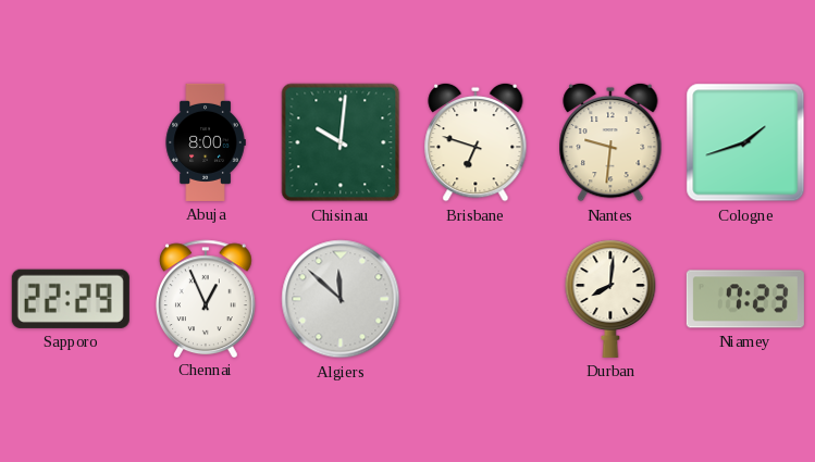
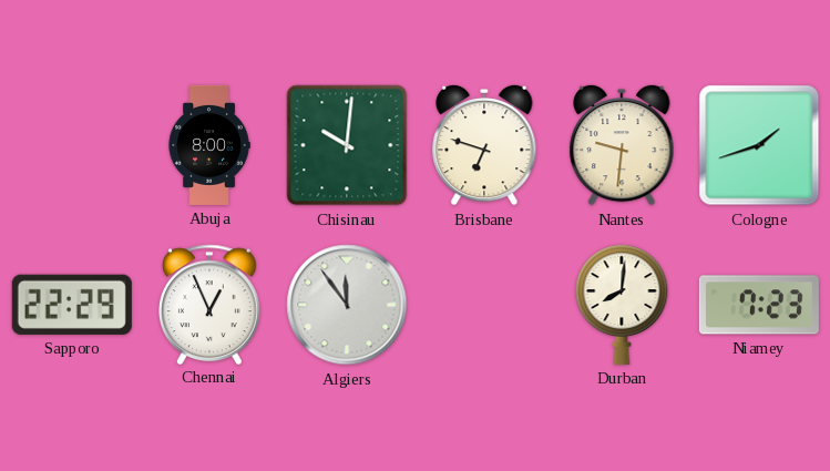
Algiers: 11:52 -> 11:54 (347, 305)
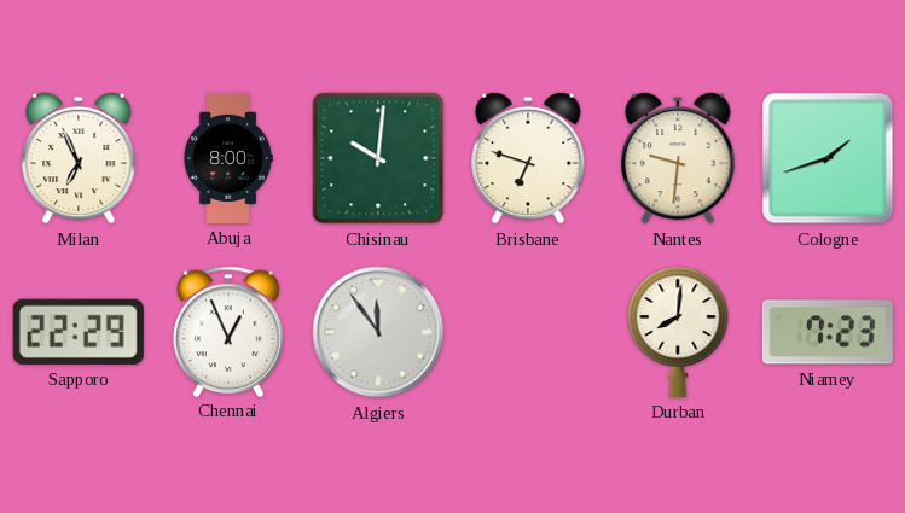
Milan: none -> 6:56 (79, 158)
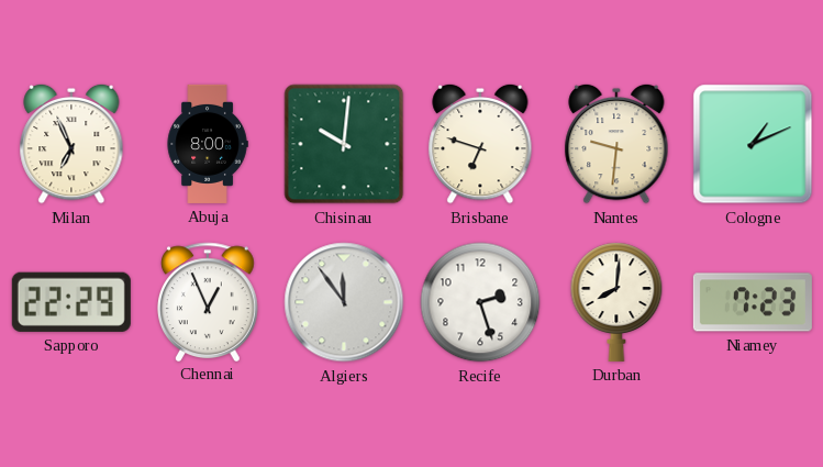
Cologne: 1:42 -> 1:11 (753, 144)
Recife: none -> 2:27 (480, 302)
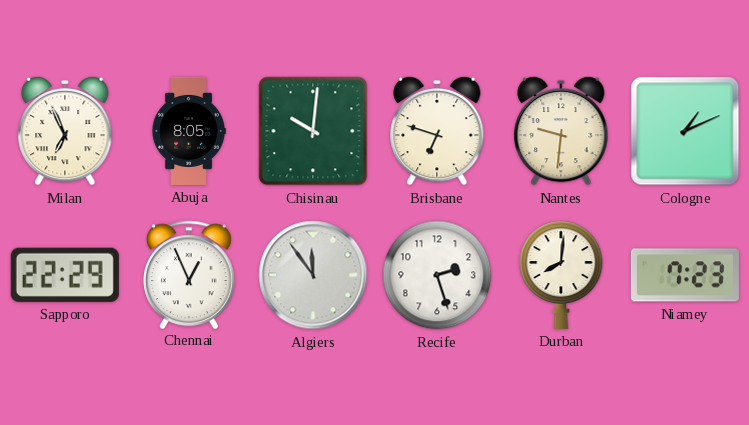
Abuja: 8:00 -> 8:05 (189, 131)
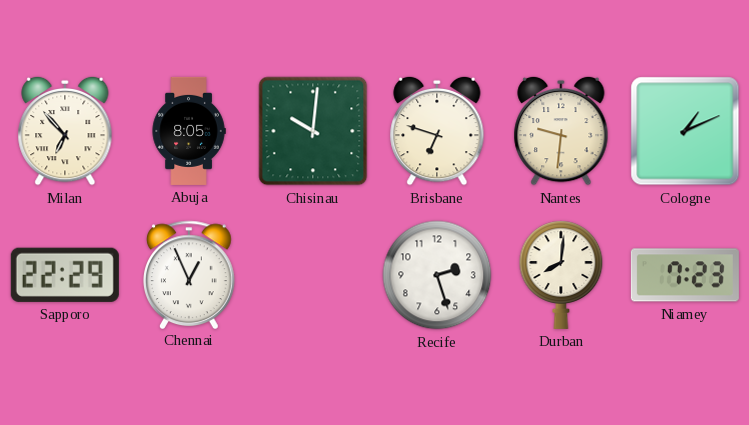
Milan: 6:56 -> 6:53 (65, 131)
Algiers: 11:54 -> none (313, 275)
